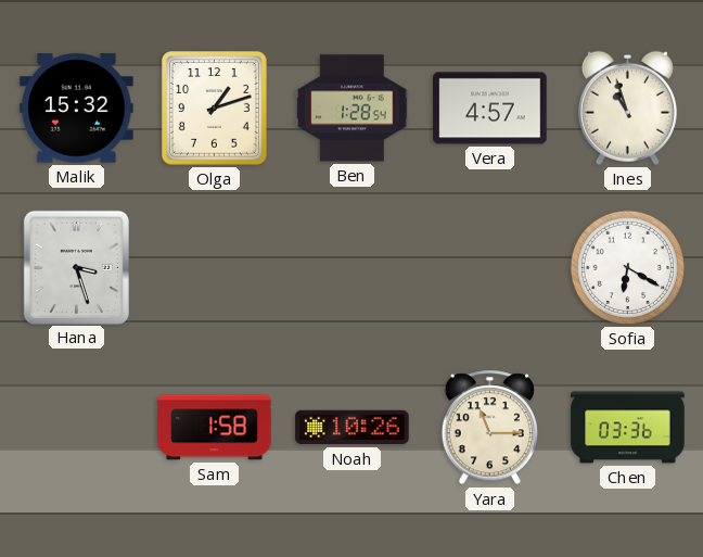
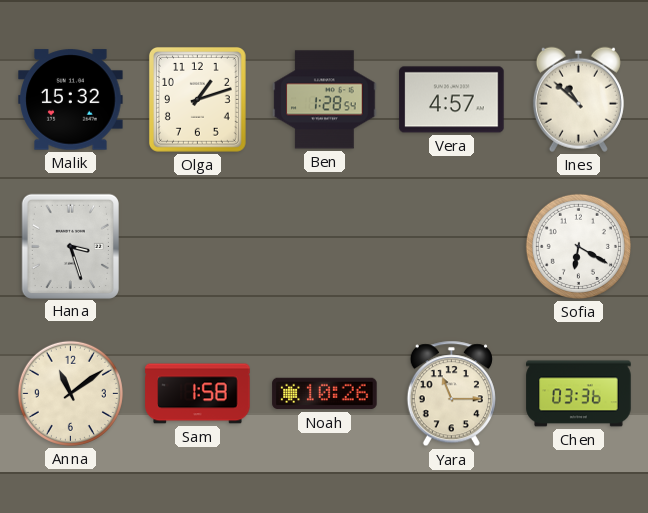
Ines: 10:57 -> 10:52 (578, 99)
Anna: none -> 11:09 (70, 393)
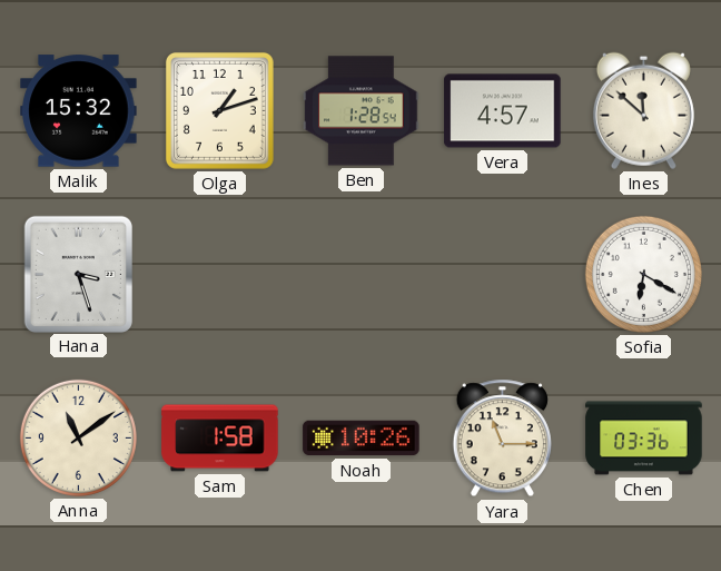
Ines: 10:52 -> 11:52 (643, 110)
